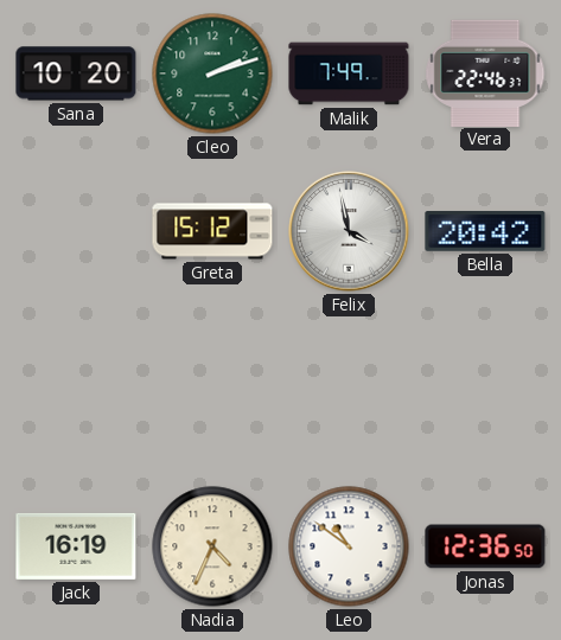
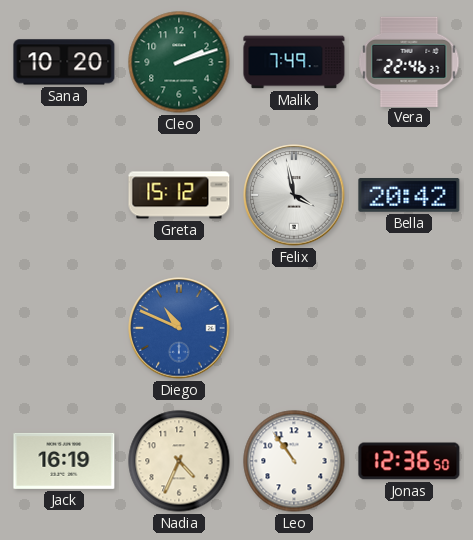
Diego: none -> 10:49 (179, 328)
Leo: 10:51 -> 10:54 (294, 461)
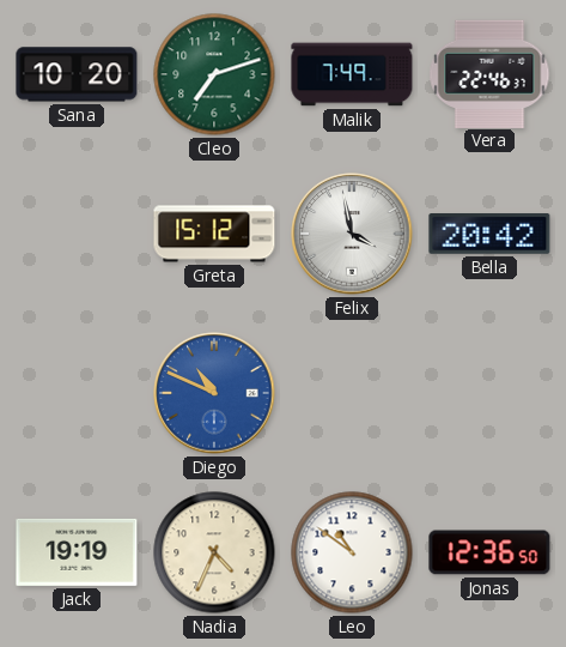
Cleo: 2:12 -> 7:12 (214, 74)
Jack: 16:19 -> 19:19 (77, 552)
Leo: 10:54 -> 10:51 (352, 552)
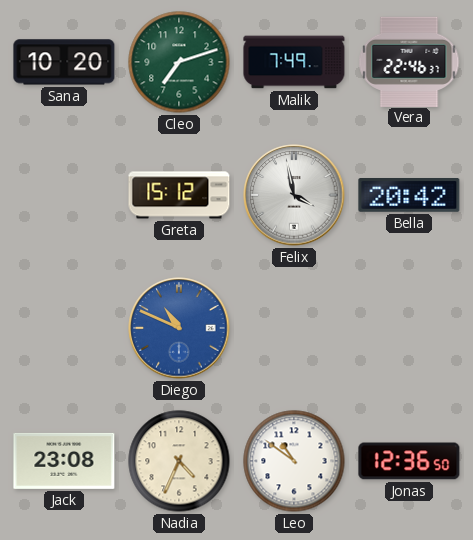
Jack: 19:19 -> 23:08 (64, 461)
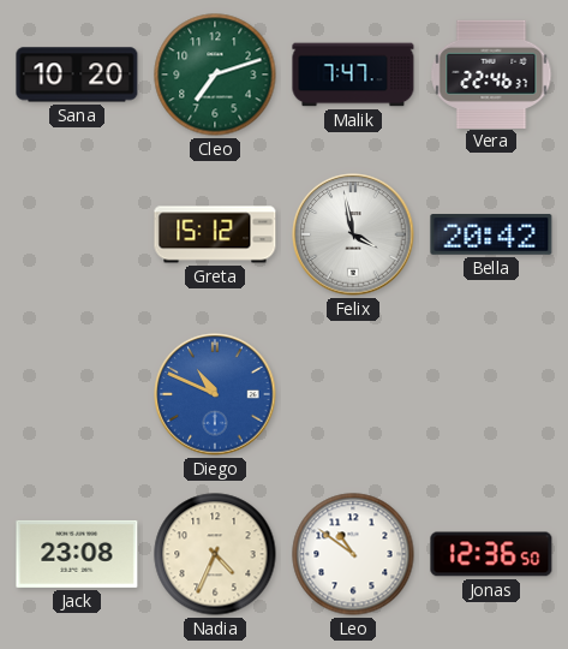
Malik: 7:49 -> 7:47 (353, 75)
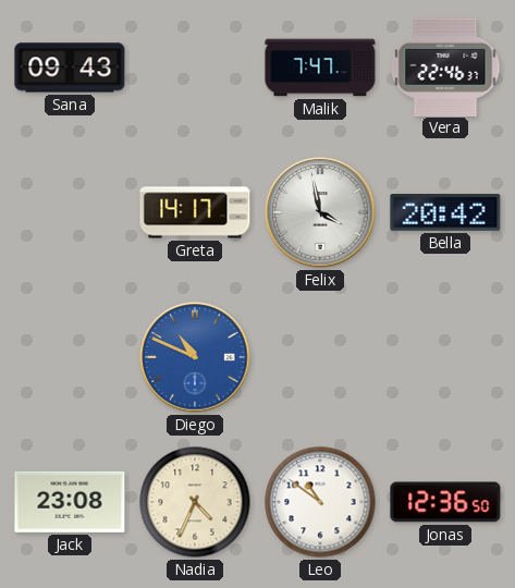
Sana: 10:20 -> 09:43 (70, 68)
Cleo: 7:12 -> none (215, 75)
Greta: 15:12 -> 14:17 (195, 212)
